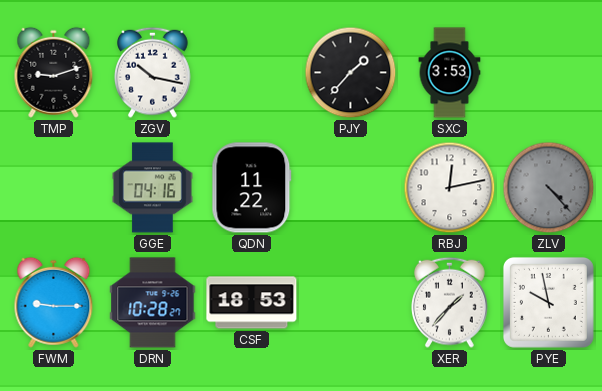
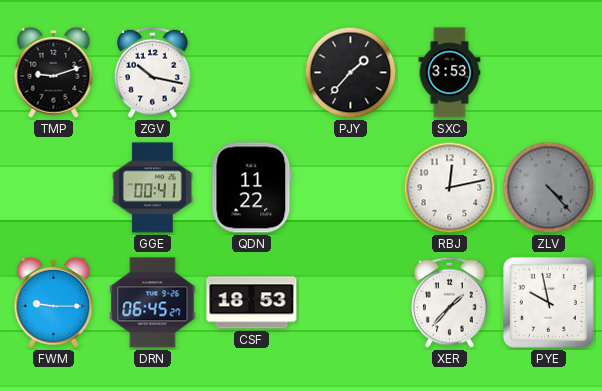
GGE: 04:16 -> 00:41 (153, 188)
DRN: 10:28 -> 06:45 (153, 303)
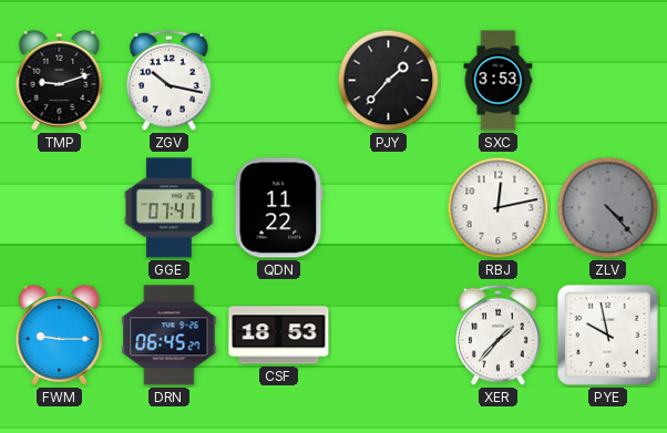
GGE: 00:41 -> 07:41 (170, 208)
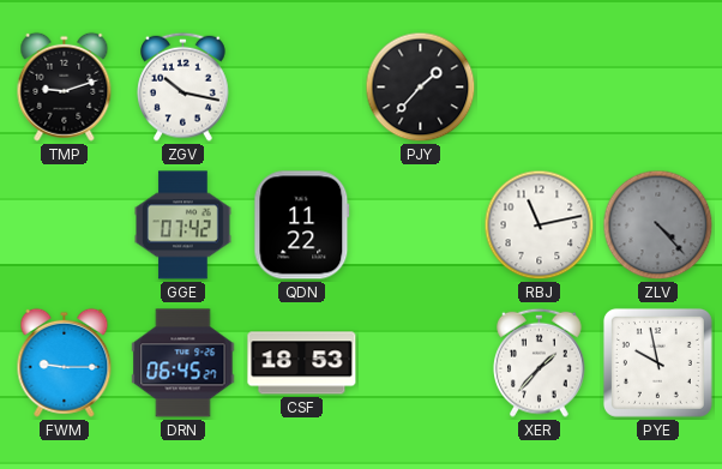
SXC: 3:53 -> none (499, 81)
GGE: 07:41 -> 07:42 (183, 226)
RBJ: 12:13 -> 11:13 (540, 226)
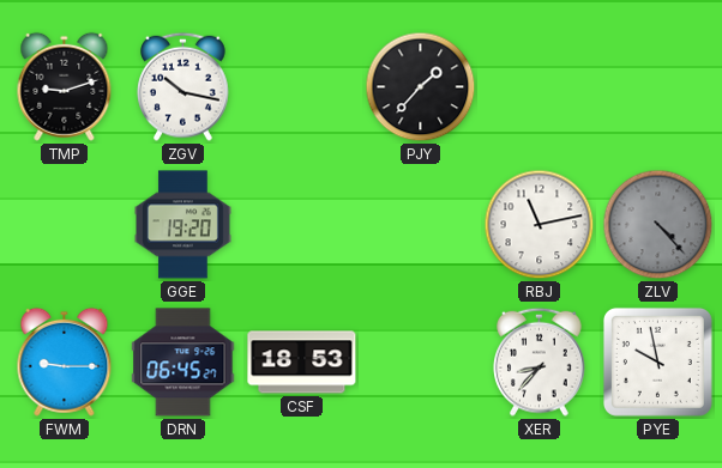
GGE: 07:42 -> 19:20 (183, 225)
QDN: 11:22 -> none (302, 226)
XER: 1:37 -> 8:37 (540, 361)
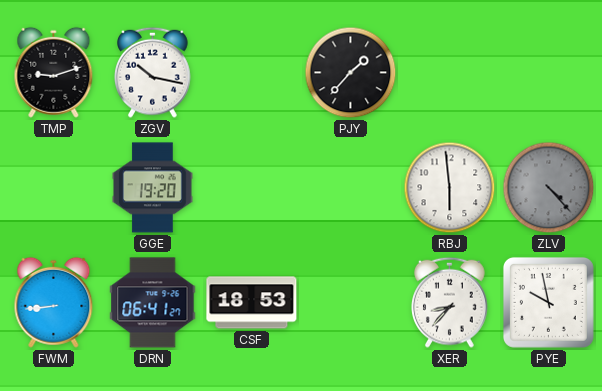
RBJ: 11:13 -> 5:59 (450, 188)
FWM: 9:15 -> 8:44 (54, 302)
DRN: 06:45 -> 06:41 (153, 303)
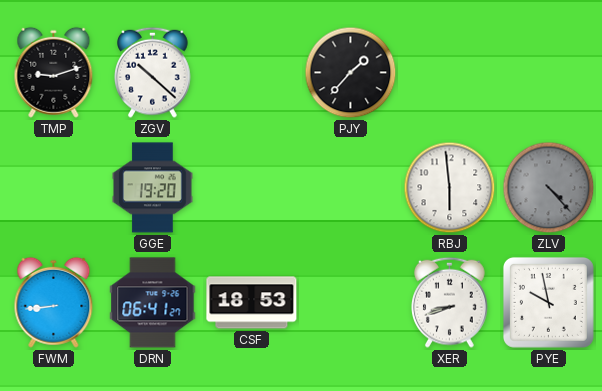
ZGV: 10:17 -> 10:22 (153, 72)
XER: 8:37 -> 8:42 (450, 302)
